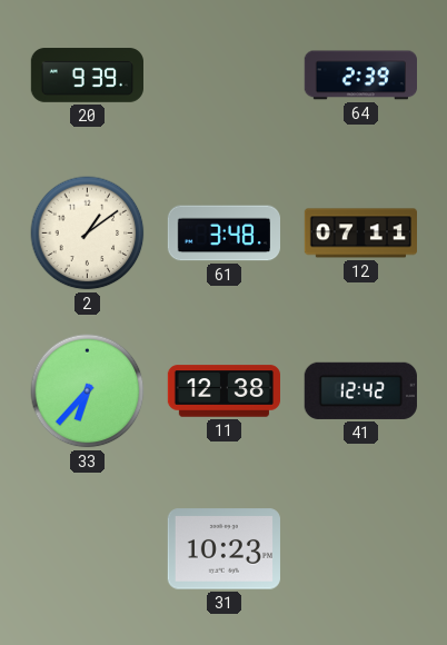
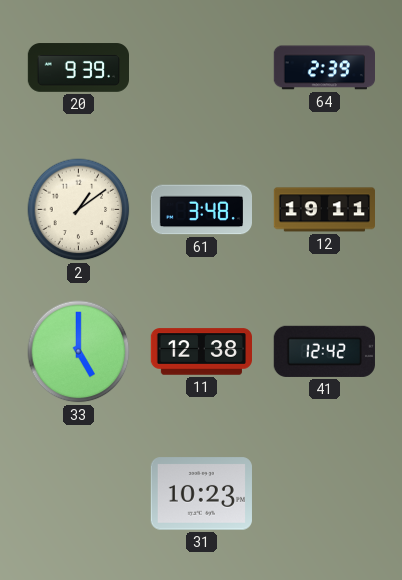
12: 07:11 -> 19:11 (324, 210)
33: 6:37 -> 5:00 (79, 352)
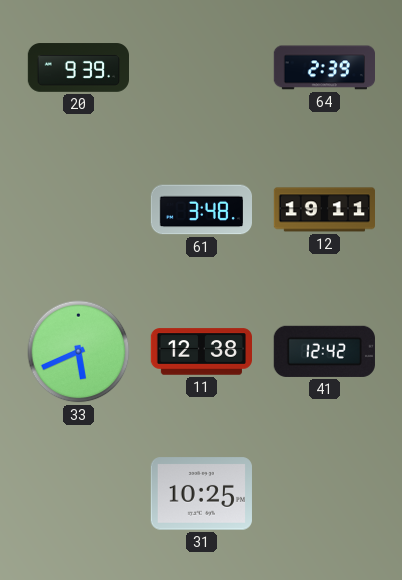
2: 1:09 -> none (79, 210)
33: 5:00 -> 5:41 (79, 352)
31: 10:23 -> 10:25 (201, 494)
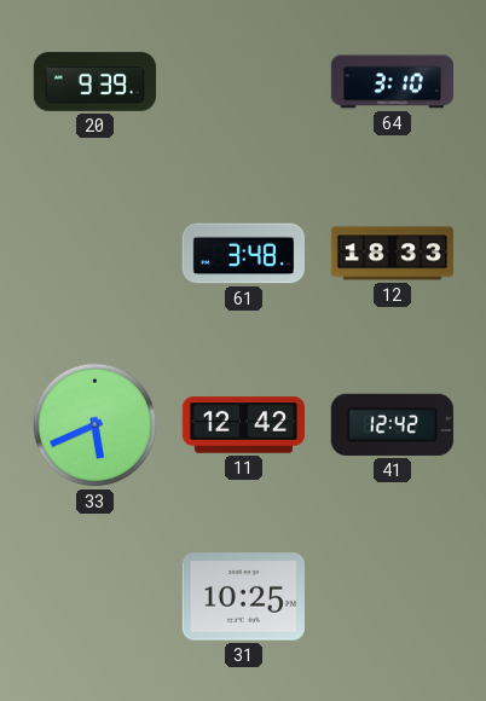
64: 2:39 -> 3:10 (392, 82)
12: 19:11 -> 18:33 (392, 254)
11: 12:38 -> 12:42 (244, 425)
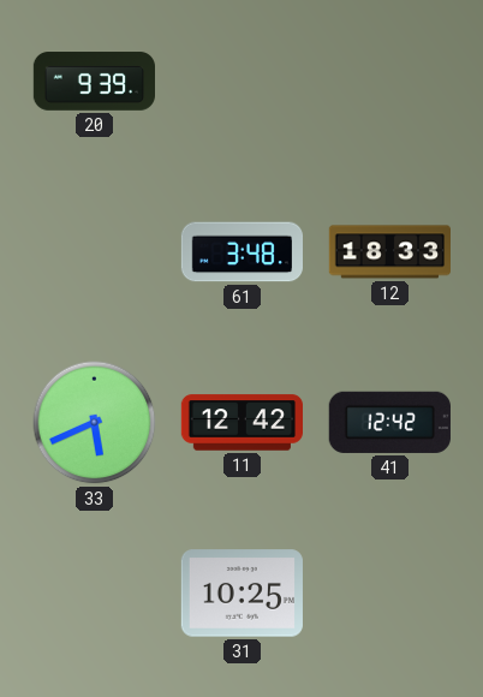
64: 3:10 -> none (392, 82)
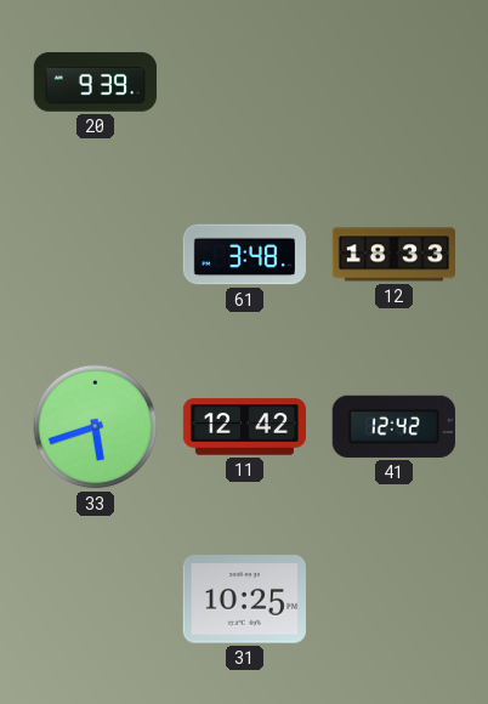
33: 5:41 -> 5:42 (96, 427)
